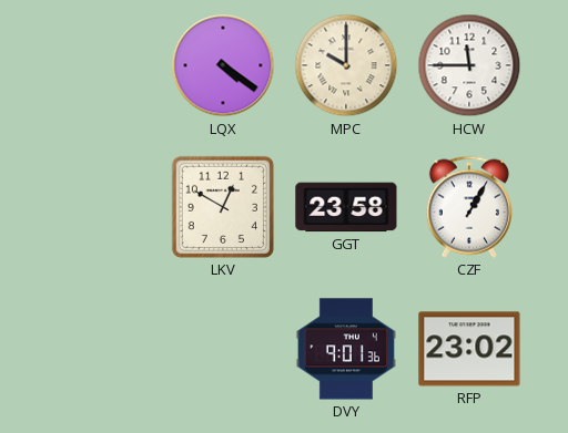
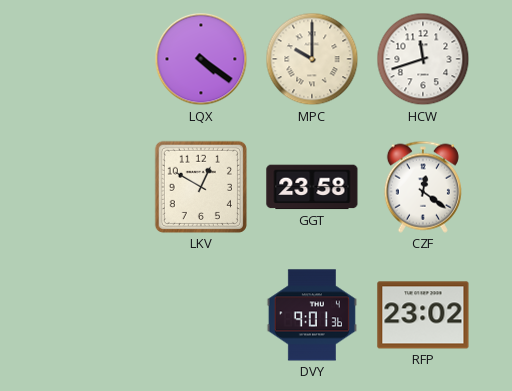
HCW: 11:45 -> 11:42 (423, 59)
CZF: 1:05 -> 12:21 (423, 187)
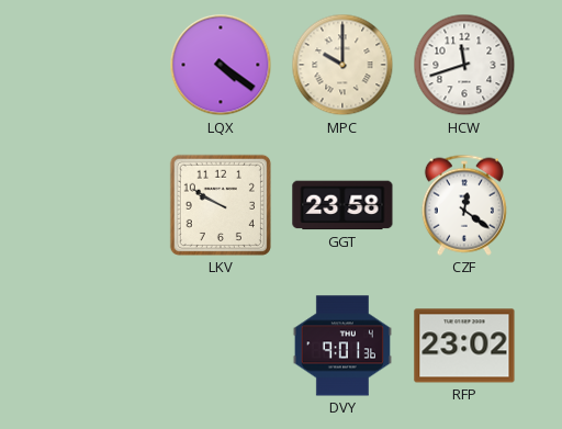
LKV: 12:50 -> 9:50 (221, 205)
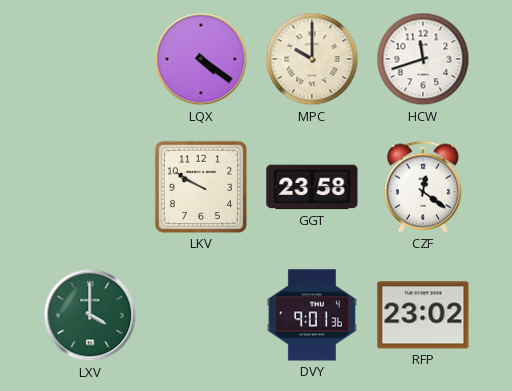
LXV: none -> 4:00 (90, 315)
